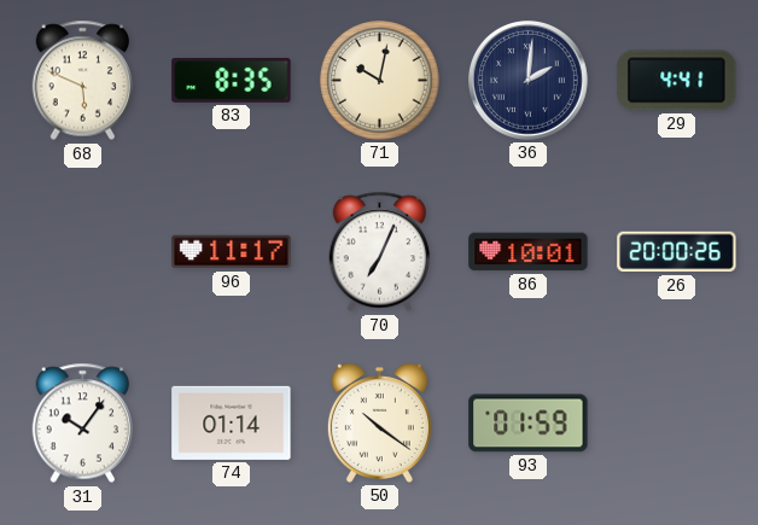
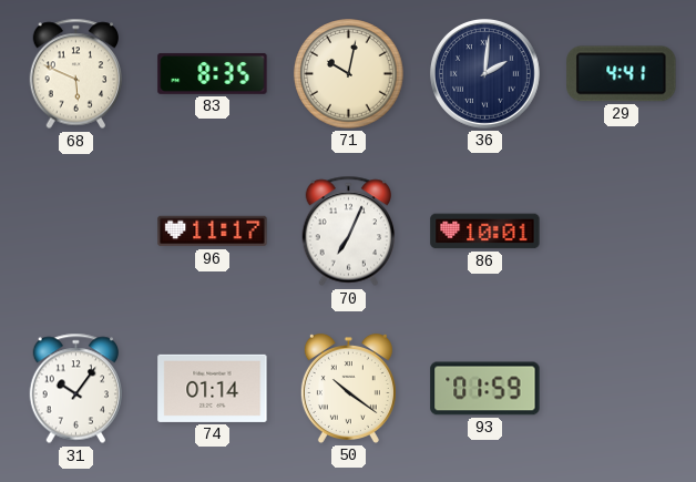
26: 20:00 -> none (677, 252)
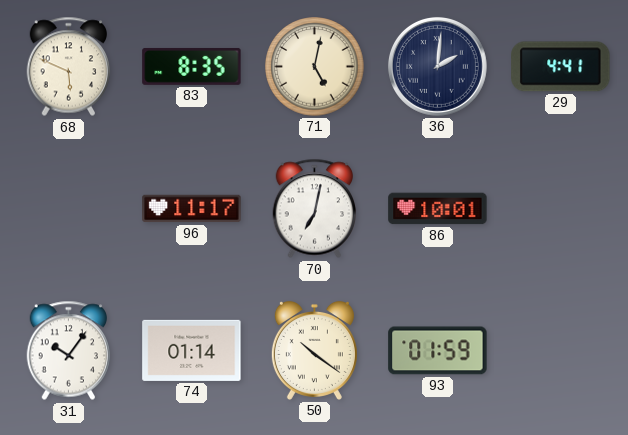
71: 10:02 -> 5:02 (315, 67)
70: 7:04 -> 7:02 (315, 209)
